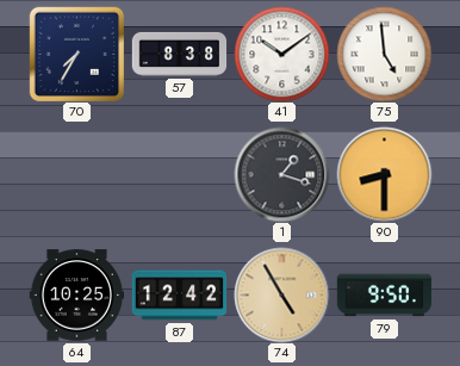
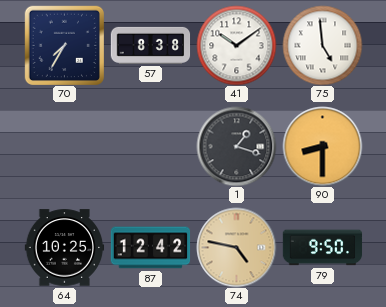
74: 4:55 -> 4:47 (236, 247)
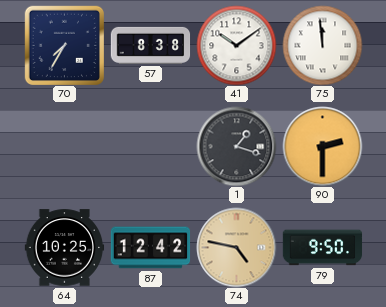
75: 4:59 -> 11:59 (322, 45)
90: 8:30 -> 2:30 (322, 146)
